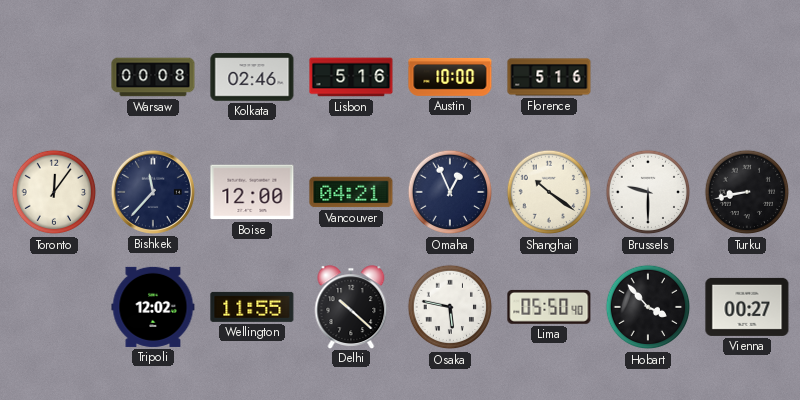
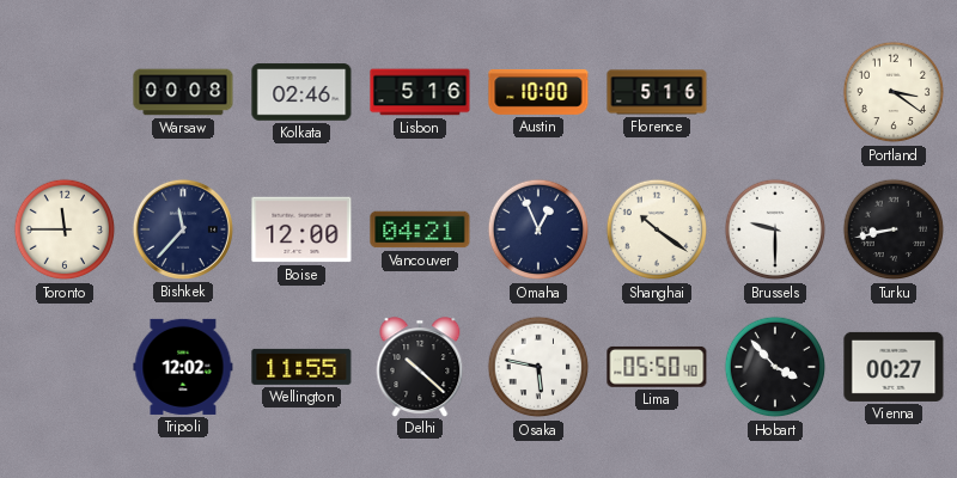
Portland: none -> 3:21 (894, 92)
Toronto: 12:06 -> 11:45 (65, 229)
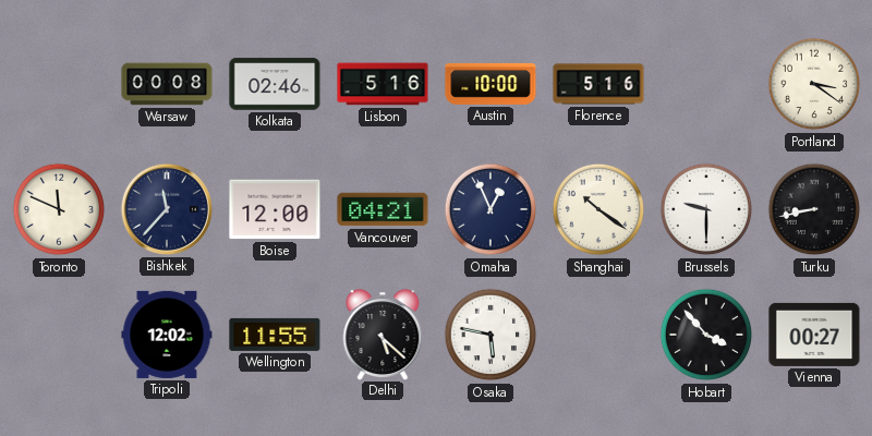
Toronto: 11:45 -> 11:49 (59, 209)
Delhi: 10:22 -> 5:22 (383, 335)
Lima: 05:50 -> none (657, 367)
